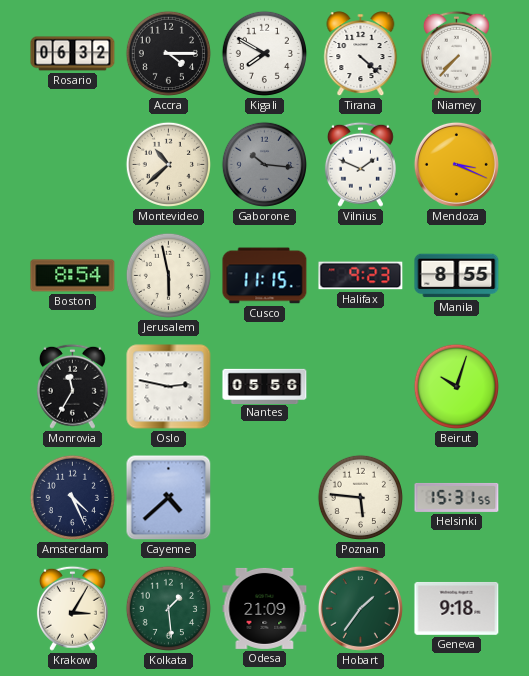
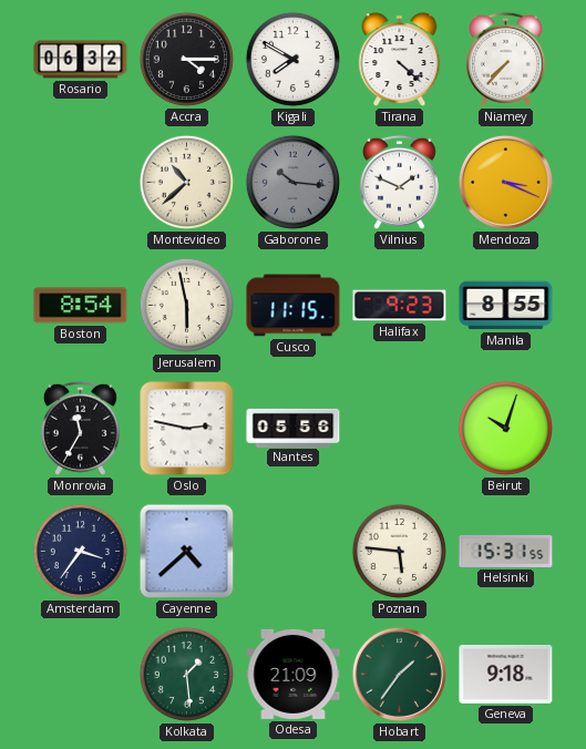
Amsterdam: 4:26 -> 3:36 (80, 551)
Krakow: 3:05 -> none (72, 608)
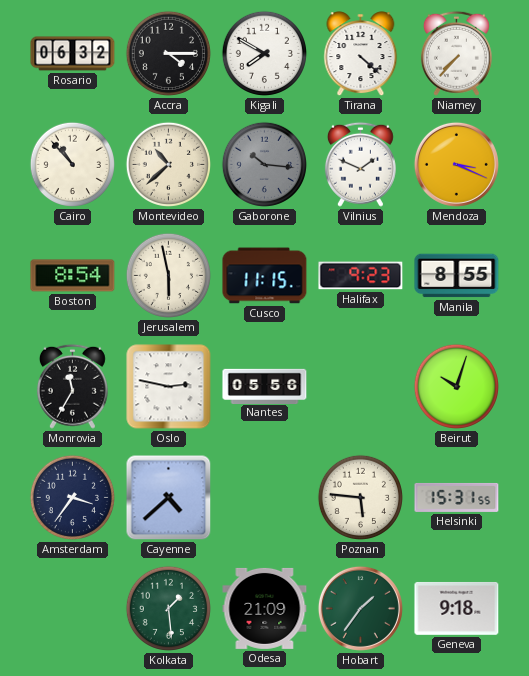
Cairo: none -> 10:53 (72, 164)
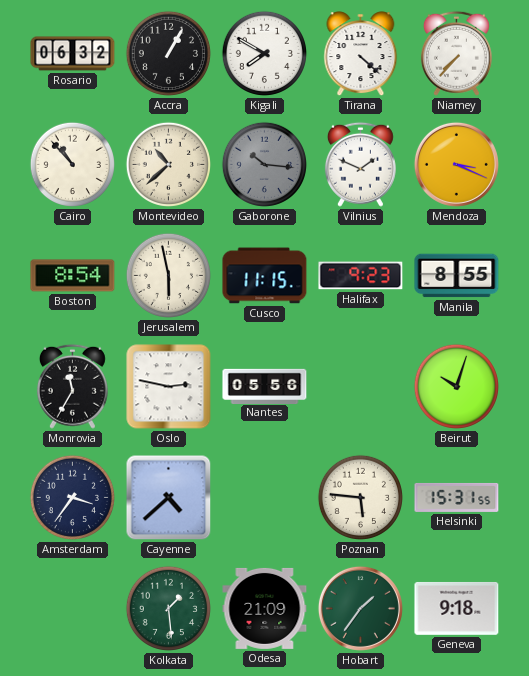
Accra: 4:15 -> 1:05 (168, 53)
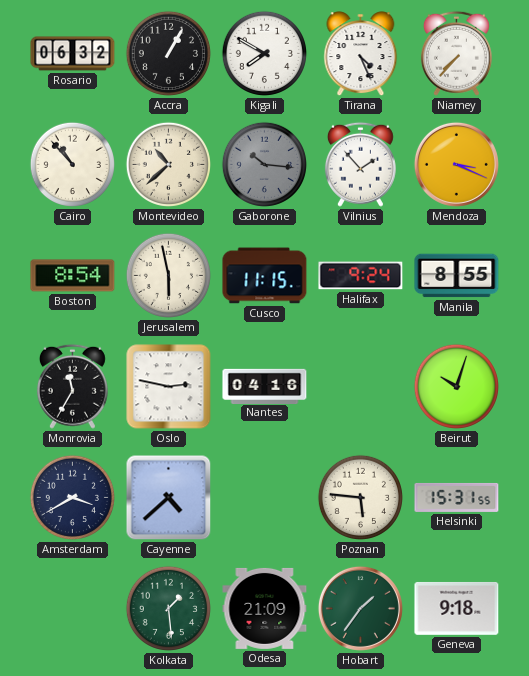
Tirana: 4:22 -> 4:26 (361, 54)
Vilnius: 1:49 -> 1:53 (360, 164)
Halifax: 9:23 -> 9:24 (361, 276)
Nantes: 05:56 -> 04:16 (265, 386)
Amsterdam: 3:36 -> 3:40 (72, 497)
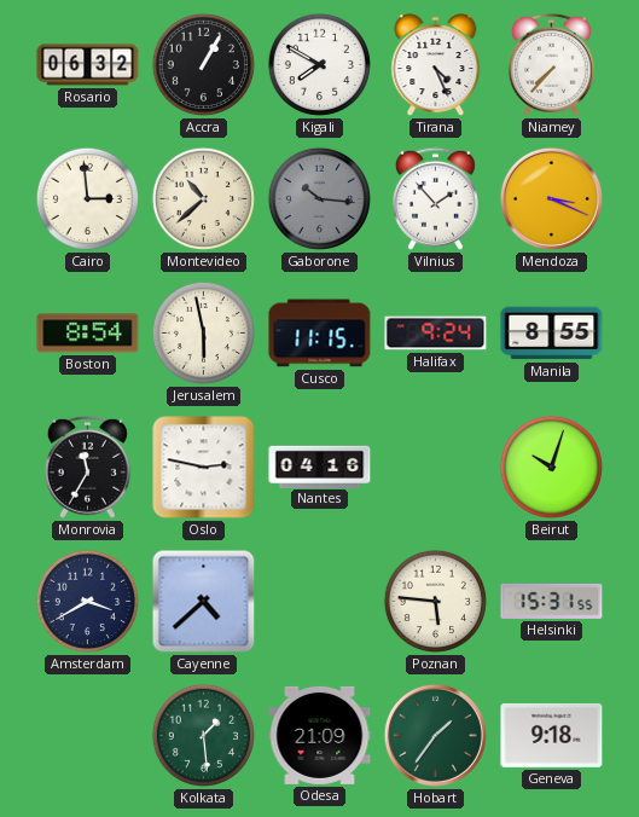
Cairo: 10:53 -> 2:59 (87, 198)
